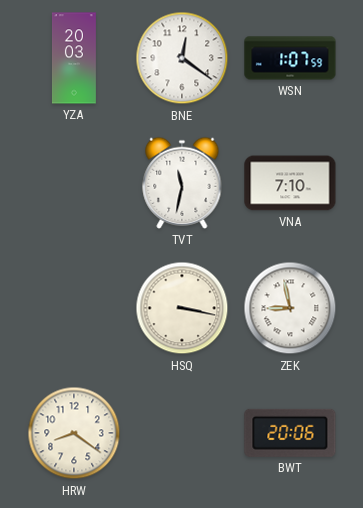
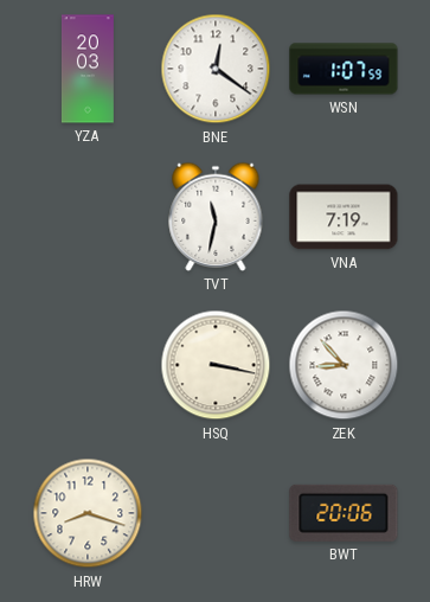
VNA: 7:10 -> 7:19 (344, 217)
ZEK: 8:58 -> 8:53 (344, 365)
HRW: 8:21 -> 8:18 (88, 513)
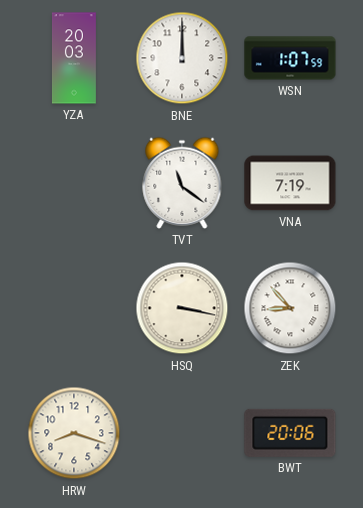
BNE: 12:21 -> 12:00 (182, 58)
TVT: 11:32 -> 11:21 (182, 183)
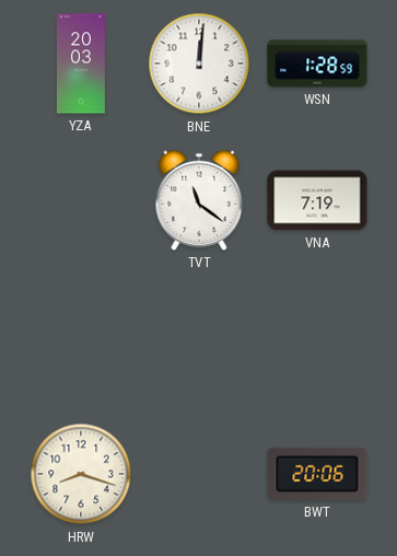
BNE: 12:00 -> 12:01 (199, 63)
WSN: 1:07 -> 1:28 (317, 63)
HSQ: 3:17 -> none (182, 308)
ZEK: 8:53 -> none (290, 308)
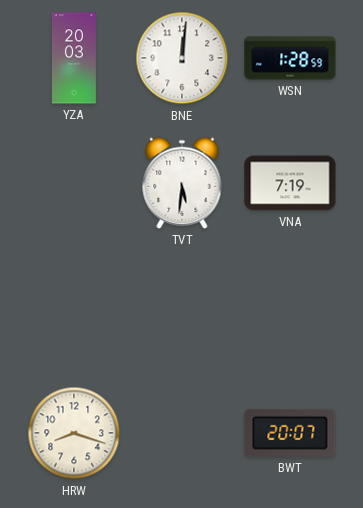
TVT: 11:21 -> 5:31 (182, 183)
BWT: 20:06 -> 20:07 (290, 433)
